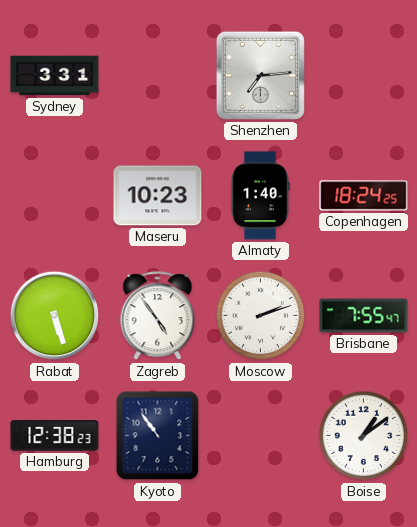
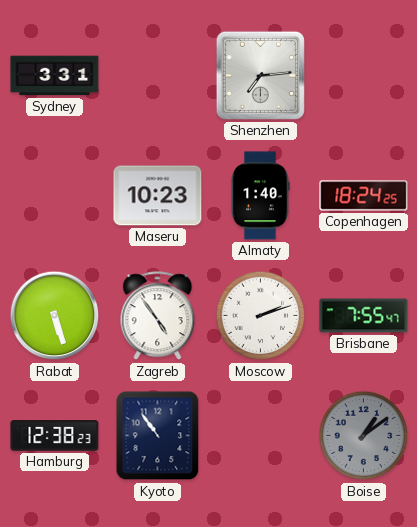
Boise dial: white -> grey (364, 436)
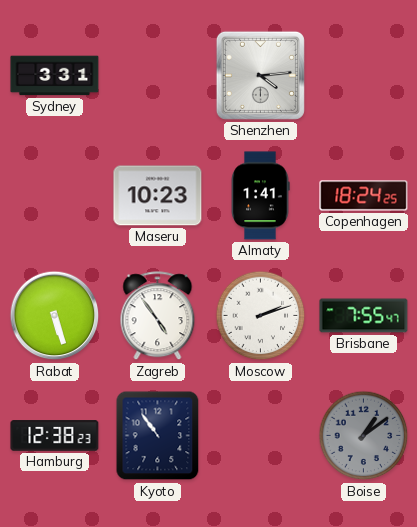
Shenzhen: 7:14 -> 4:14 (260, 75)
Almaty: 1:40 -> 1:41 (260, 196)
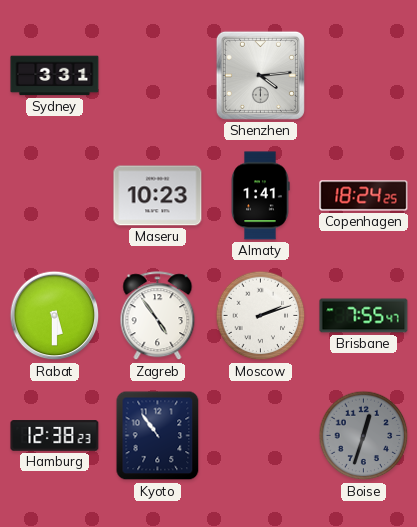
Rabat: 5:27 -> 5:30 (55, 316)
Boise: 1:09 -> 12:33 (364, 436)
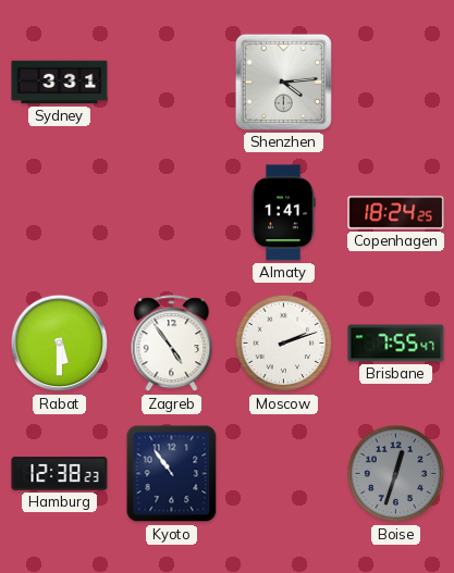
Maseru: 10:23 -> none (158, 196)
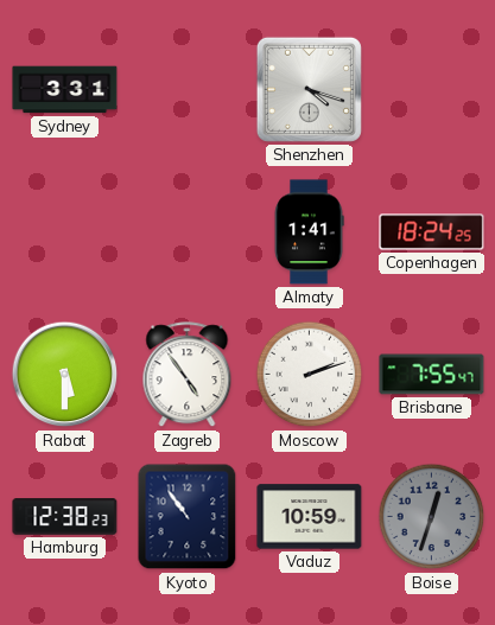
Shenzhen: 4:14 -> 4:18 (309, 89)
Vaduz: none -> 10:59 (310, 517)
